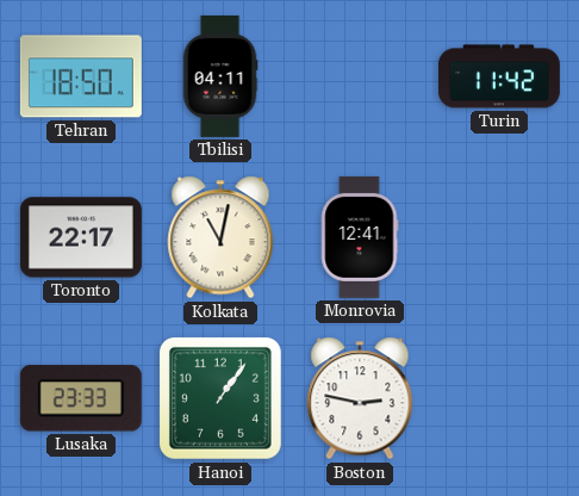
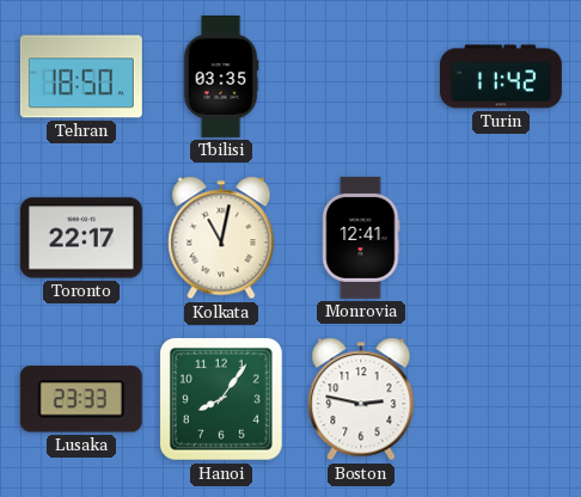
Tbilisi: 04:11 -> 03:35 (221, 76)
Hanoi: 1:06 -> 8:06 (221, 399)
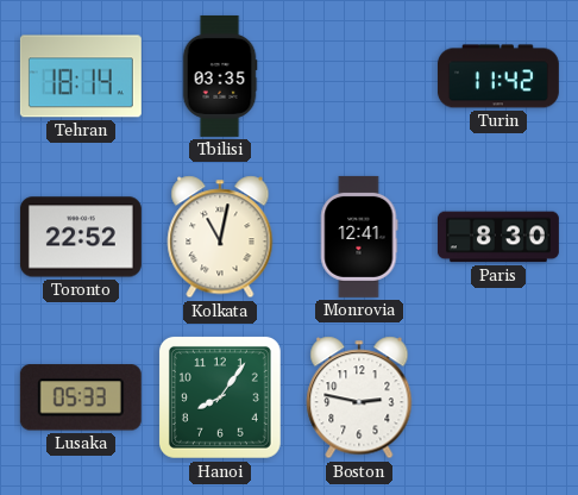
Tehran: 18:50 -> 18:14 (81, 76)
Toronto: 22:17 -> 22:52 (81, 237)
Paris: none -> 8:30 (498, 237)
Lusaka: 23:33 -> 05:33 (81, 397)
